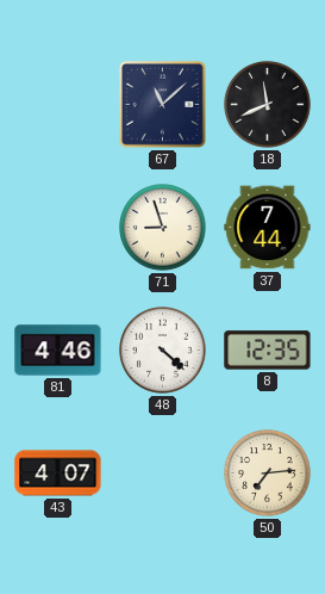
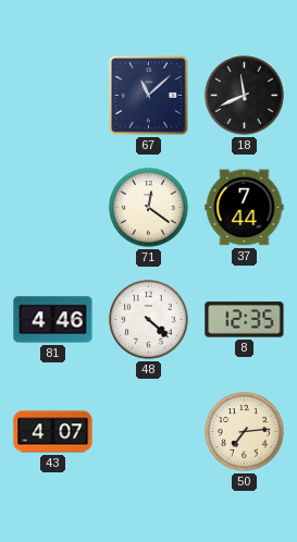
71: 8:57 -> 12:21 (149, 208)
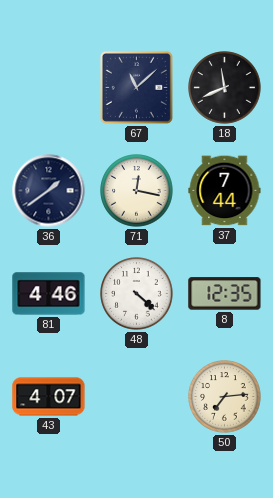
36: none -> 1:39 (49, 191)
71: 12:21 -> 12:17 (137, 191)
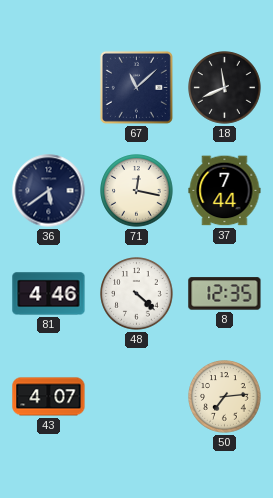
36: 1:39 -> 5:39 (49, 191)
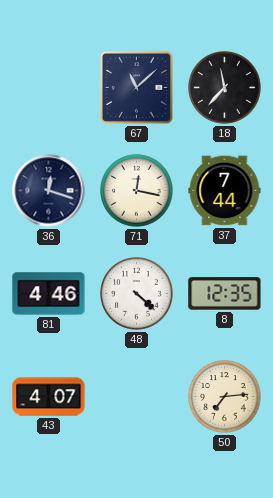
18: 11:41 -> 11:37 (225, 88)
36: 5:39 -> 12:18 (49, 191)
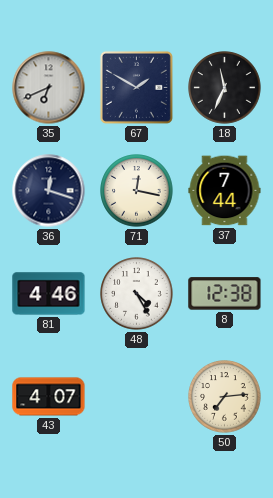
35: none -> 6:41 (49, 88)
67: 11:08 -> 1:50 (136, 87)
18: 11:37 -> 11:34 (225, 88)
48: 4:22 -> 4:25 (137, 294)
8: 12:35 -> 12:38 (225, 294)
